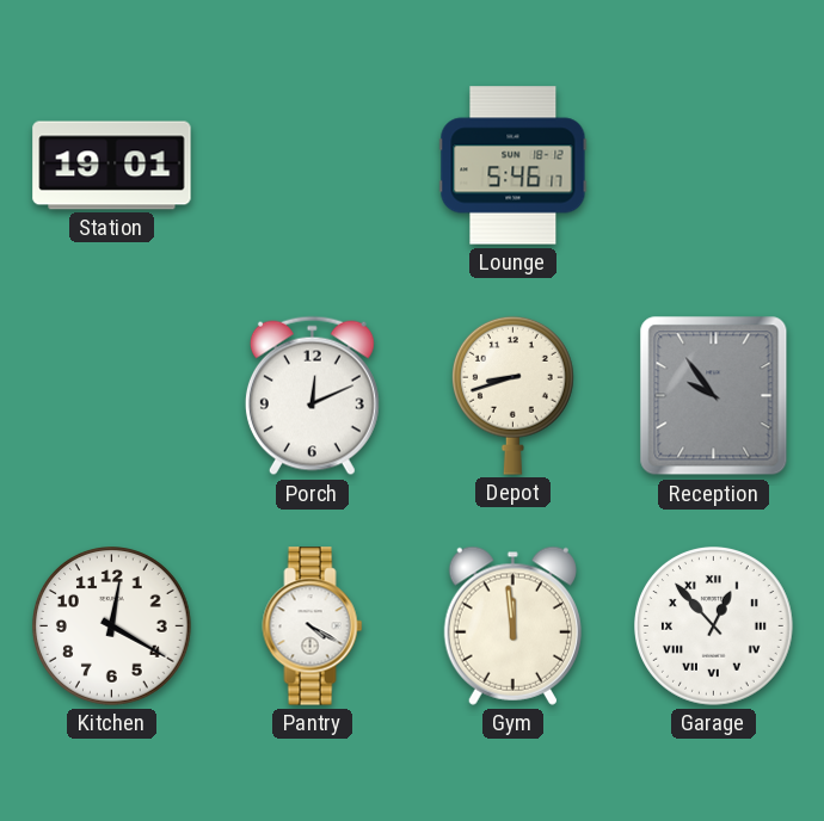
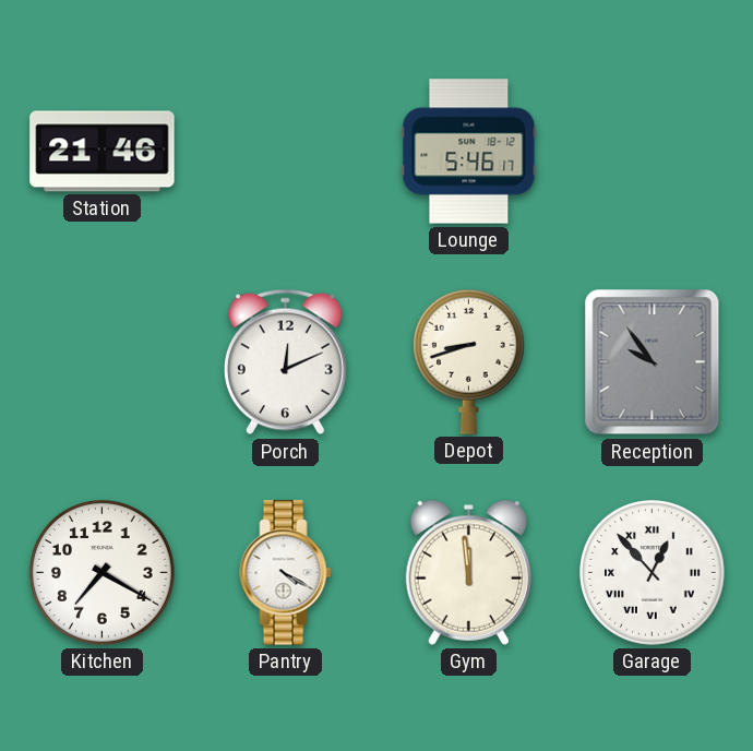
Station: 19:01 -> 21:46 (103, 152)
Kitchen: 12:20 -> 7:20 (103, 573)
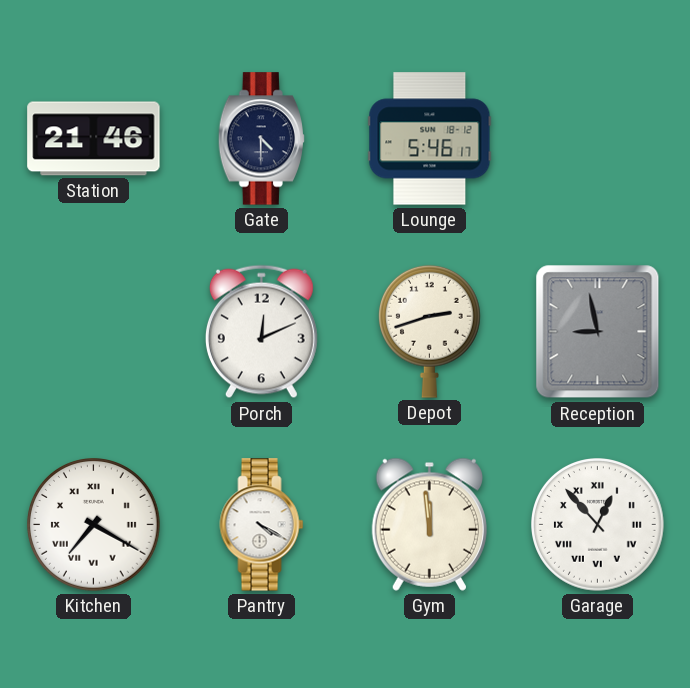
Gate: none -> 4:30 (261, 139)
Depot: 8:42 -> 2:42 (429, 331)
Reception: 9:54 -> 8:58 (598, 332)
Kitchen numerals: Arabic -> Roman (94, 525)
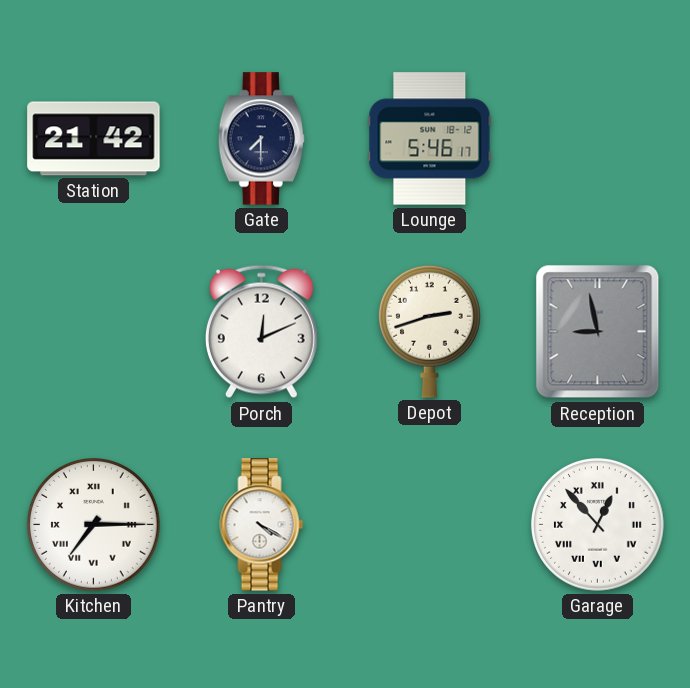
Station: 21:46 -> 21:42 (94, 139)
Gate: 4:30 -> 7:30 (261, 139)
Kitchen: 7:20 -> 7:15 (94, 525)
Gym: 11:59 -> none (429, 524)
